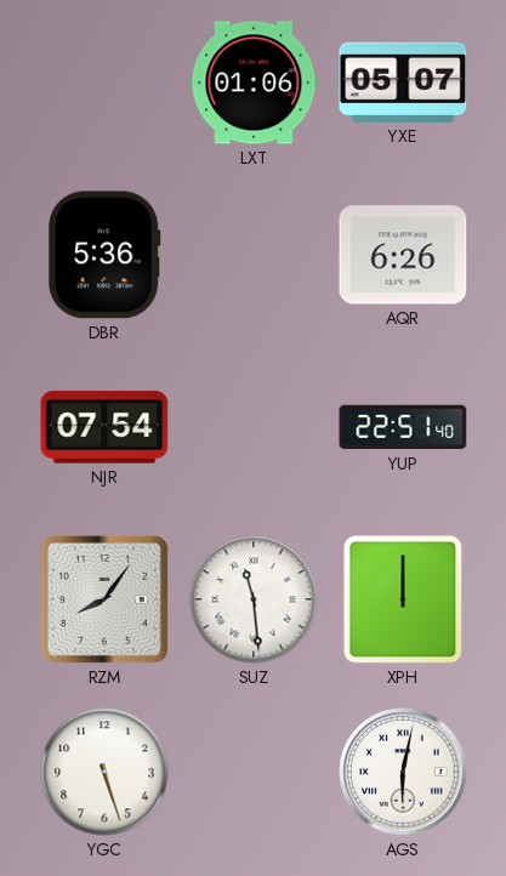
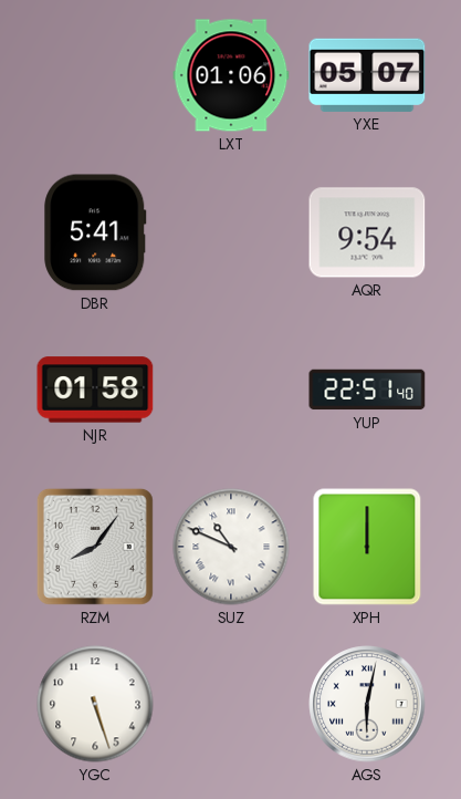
DBR: 5:36 -> 5:41 (95, 232)
AQR: 6:26 -> 9:54 (367, 232)
NJR: 07:54 -> 01:58 (95, 390)
SUZ: 11:29 -> 10:49 (231, 547)
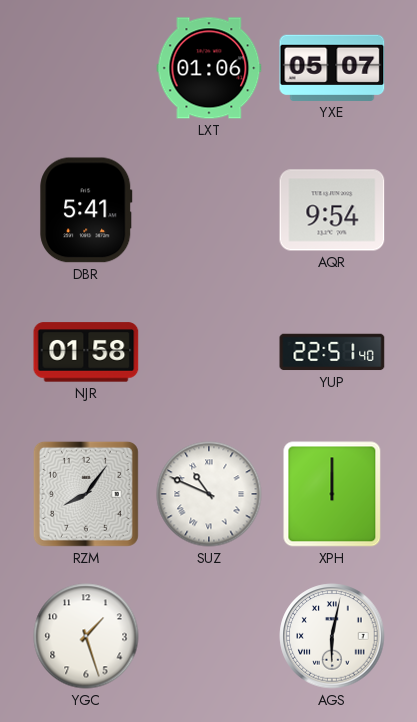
YGC: 5:27 -> 1:27 (86, 636)
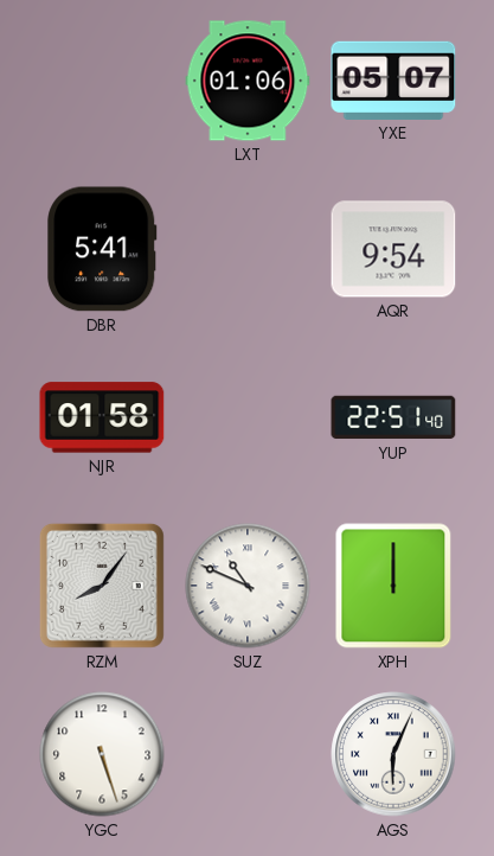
YGC: 1:27 -> 5:27 (102, 754)
AGS: 6:02 -> 6:04 (393, 754)
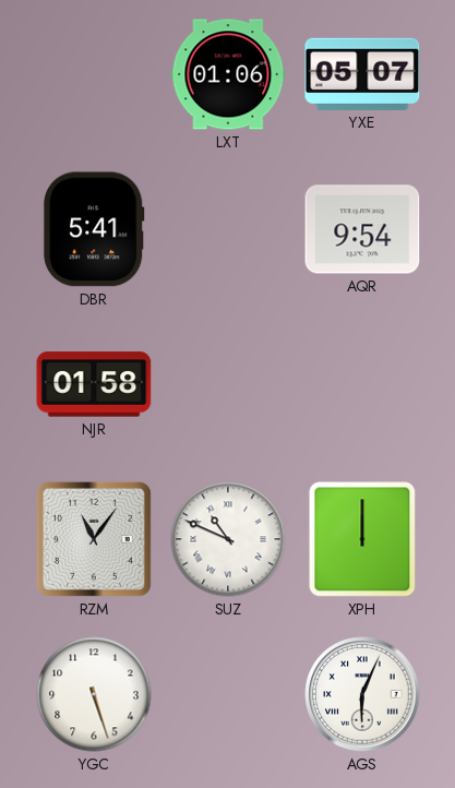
YUP: 22:51 -> none (393, 417)
RZM: 8:06 -> 11:06 (94, 539)
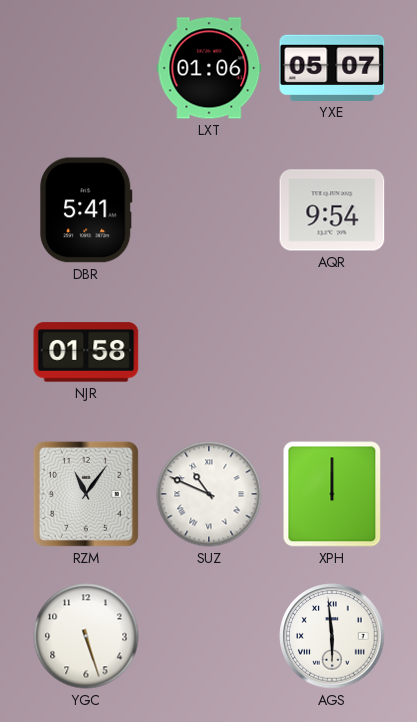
AGS: 6:04 -> 5:59 (332, 636)
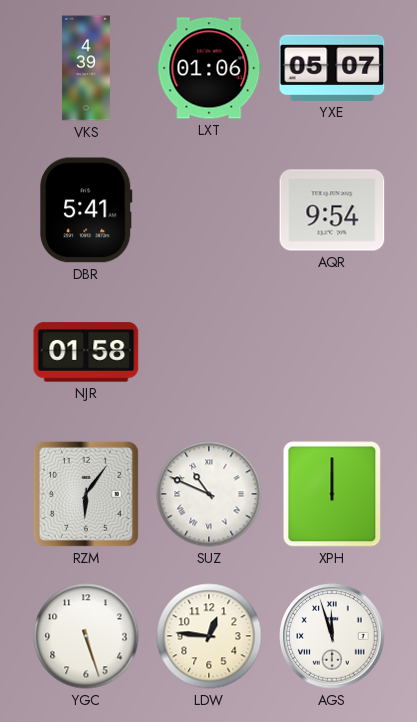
VKS: none -> 4:39 (86, 68)
RZM: 11:06 -> 6:06 (86, 494)
LDW: none -> 12:46 (209, 636)
AGS: 5:59 -> 11:57 (332, 636)
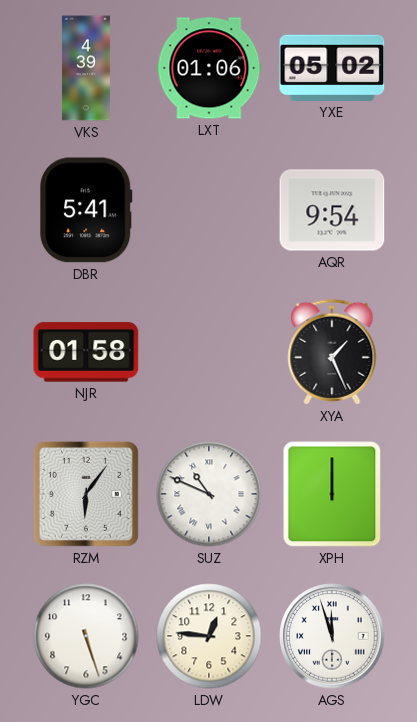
YXE: 05:07 -> 05:02 (332, 68)
XYA: none -> 1:26 (332, 352)
